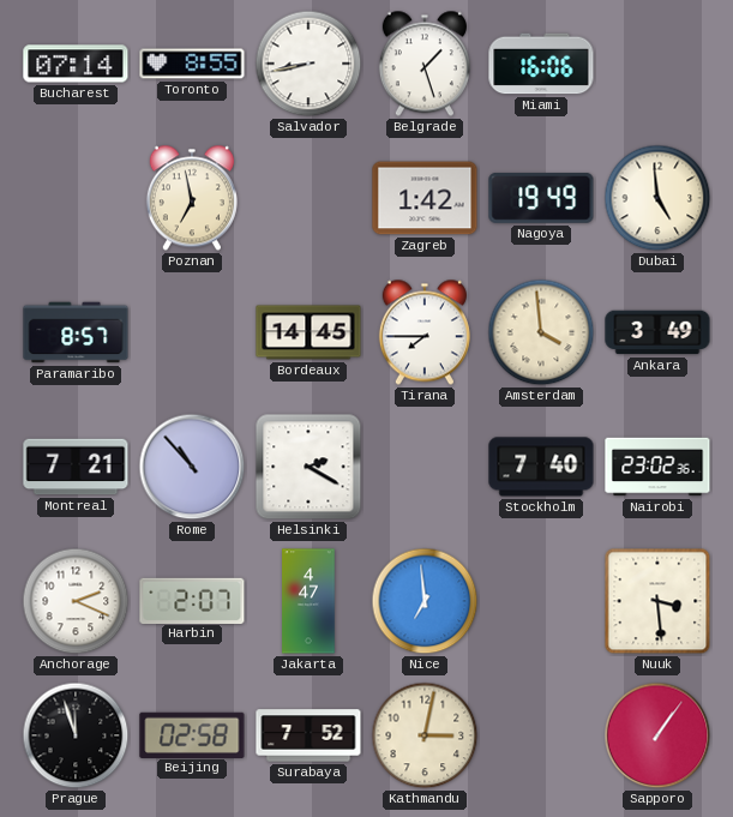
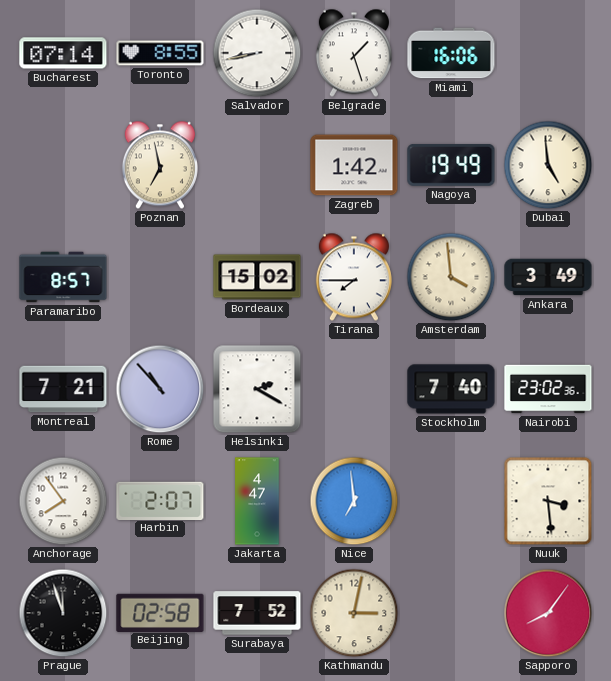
Bordeaux: 14:45 -> 15:02 (257, 277)
Anchorage: 2:19 -> 7:54 (63, 501)
Sapporo: 1:06 -> 8:06 (548, 613)
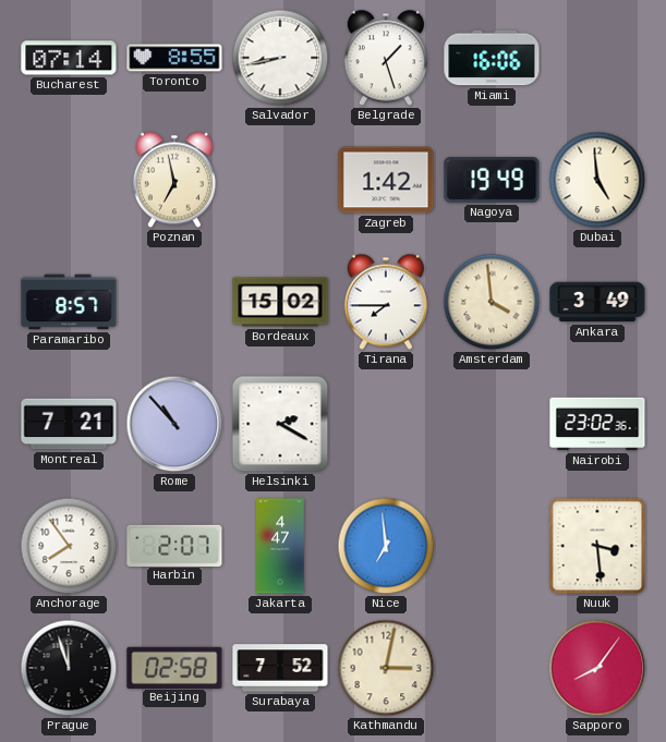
Stockholm: 7:40 -> none (451, 389)
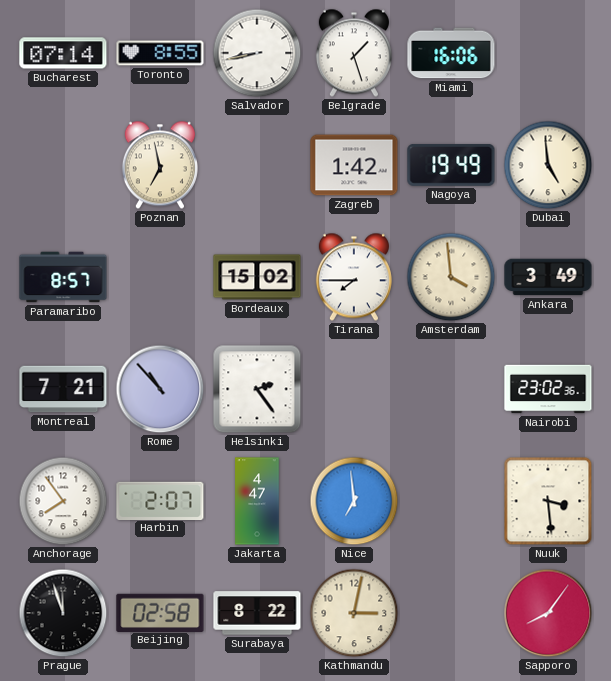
Helsinki: 2:20 -> 2:24 (257, 389)
Surabaya: 7:52 -> 8:22 (257, 613)
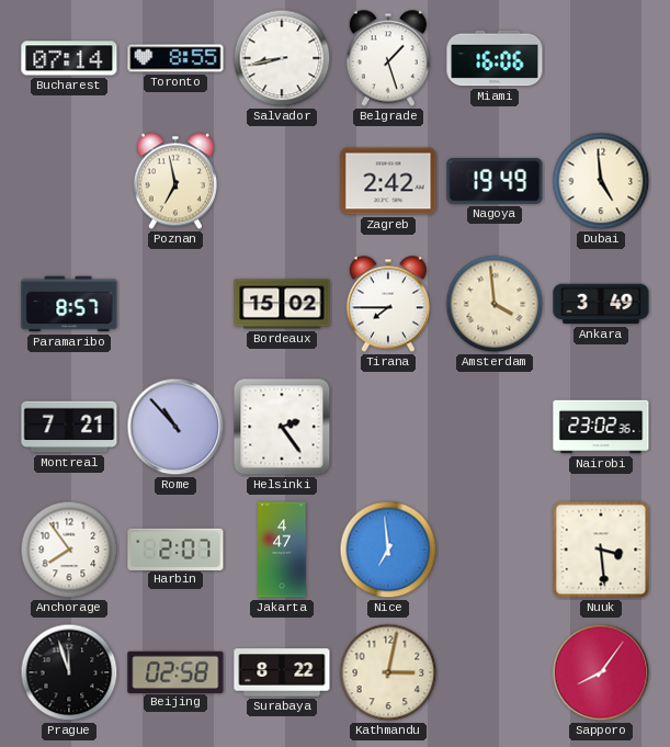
Zagreb: 1:42 -> 2:42 (388, 181)
